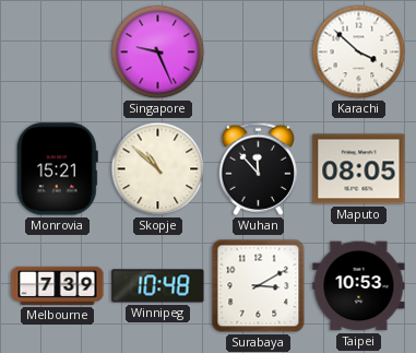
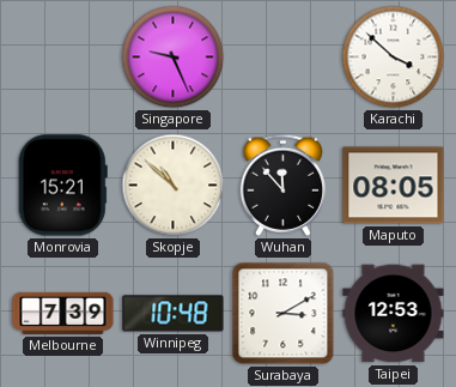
Taipei: 10:53 -> 12:53 (394, 314)
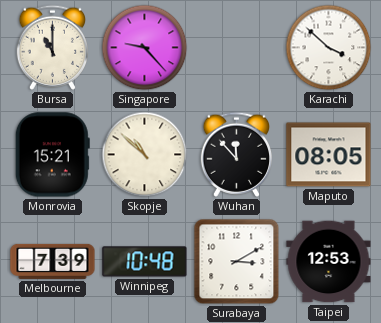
Bursa: none -> 11:00 (52, 47)
Singapore: 9:26 -> 9:23 (145, 48)
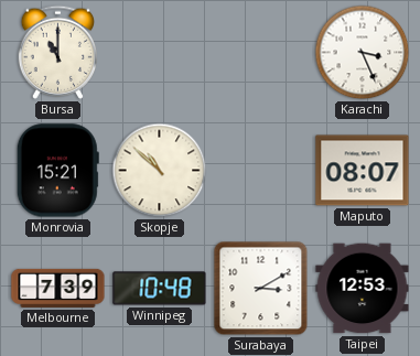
Singapore: 9:23 -> none (145, 48)
Karachi: 3:52 -> 3:26 (363, 53)
Wuhan: 11:53 -> none (236, 154)
Maputo: 08:05 -> 08:07 (363, 171)
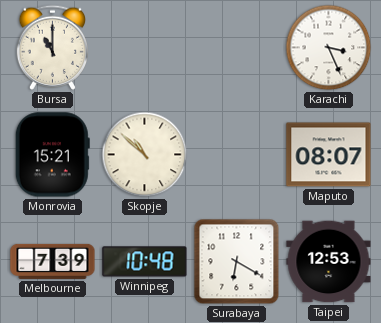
Surabaya: 3:10 -> 6:20 (237, 262)
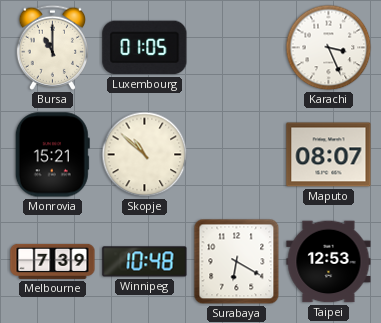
Luxembourg: none -> 01:05 (145, 48)
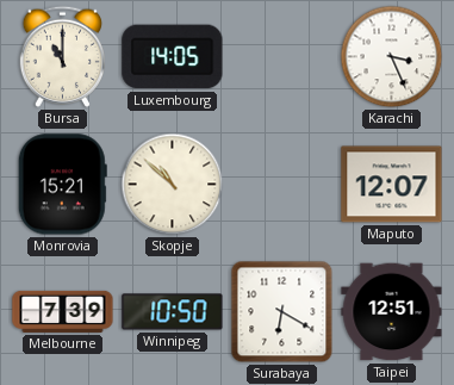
Luxembourg: 01:05 -> 14:05 (173, 57)
Maputo: 08:07 -> 12:07 (392, 185)
Winnipeg: 10:48 -> 10:50 (173, 312)
Taipei: 12:53 -> 12:51 (392, 312)
